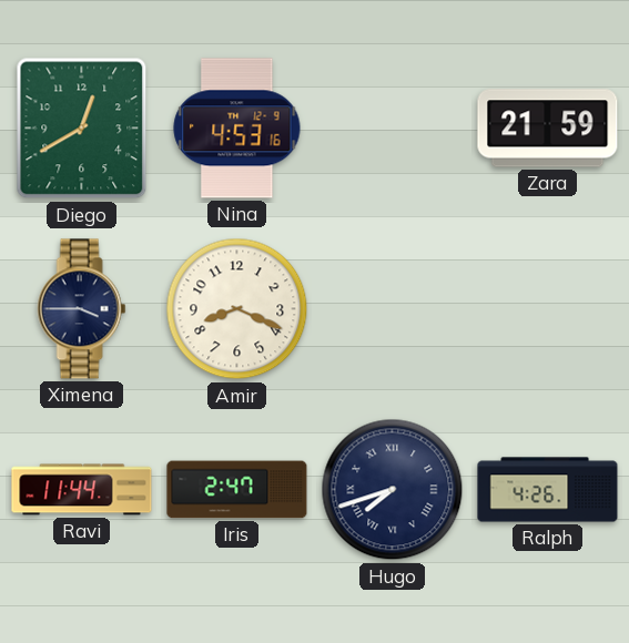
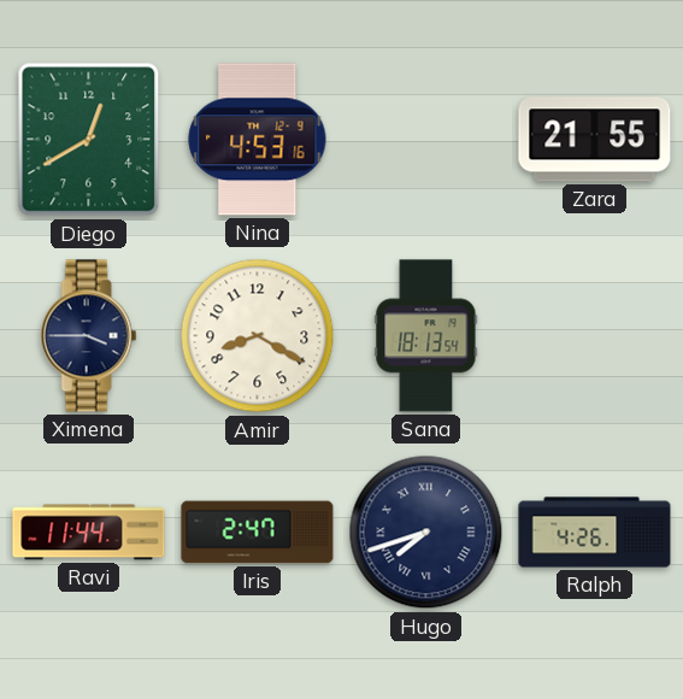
Zara: 21:59 -> 21:55 (595, 140)
Amir: 8:19 -> 8:20 (258, 336)
Sana: none -> 18:13 (426, 336)
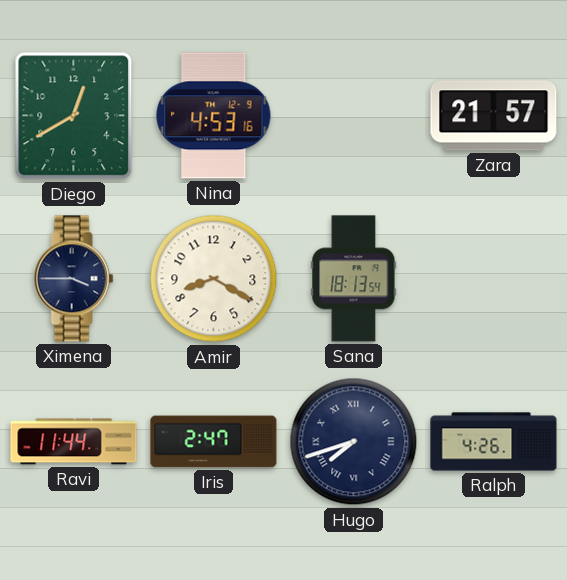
Zara: 21:55 -> 21:57 (494, 116)
